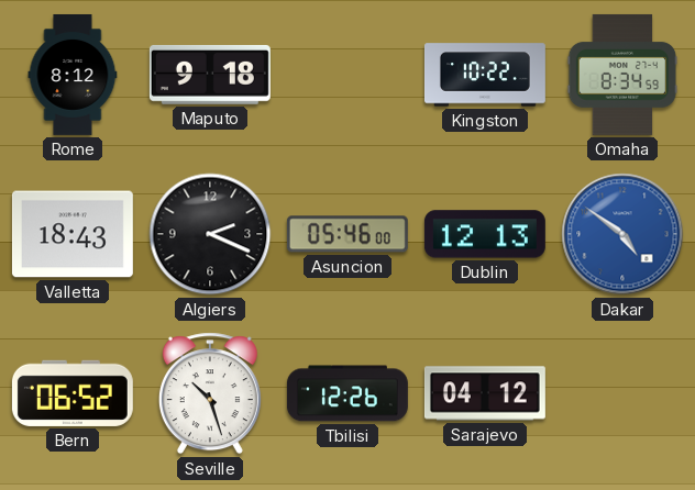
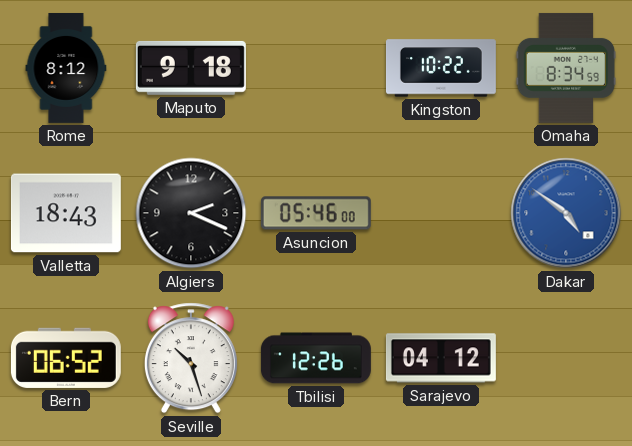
Dublin: 12:13 -> none (485, 234)
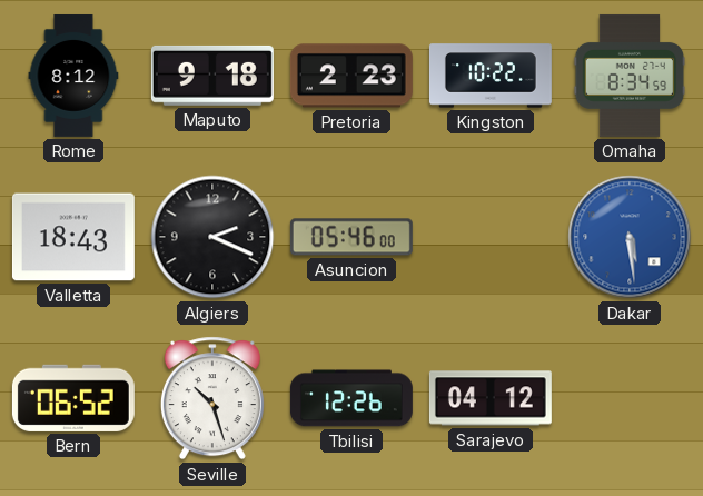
Pretoria: none -> 2:23 (351, 76)
Dakar: 4:51 -> 5:29 (630, 237)
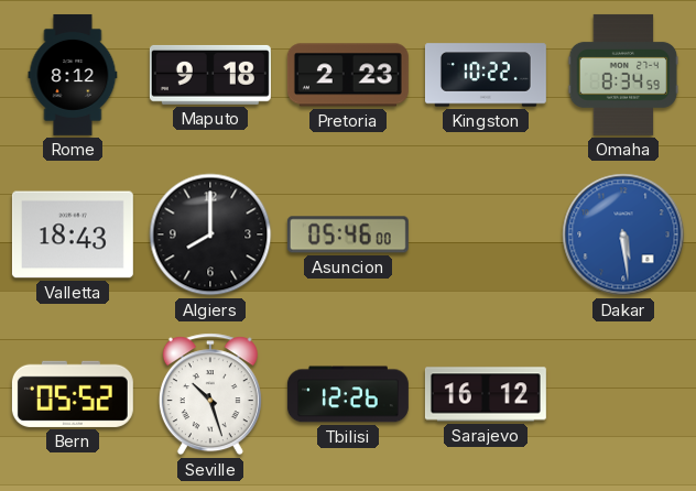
Algiers: 2:19 -> 8:00 (210, 234)
Bern: 06:52 -> 05:52 (73, 394)
Sarajevo: 04:12 -> 16:12 (486, 394)
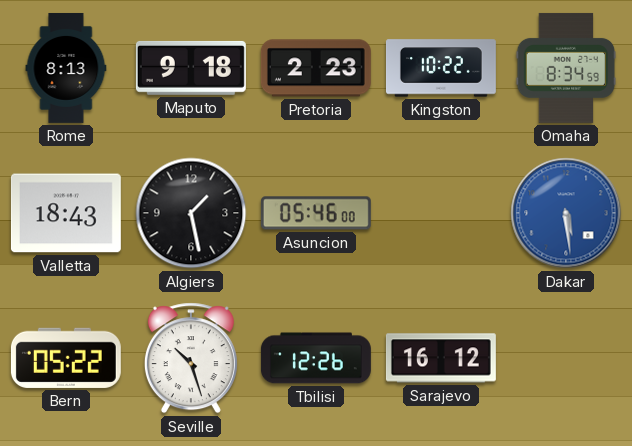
Rome: 8:12 -> 8:13 (66, 68)
Algiers: 8:00 -> 1:28 (191, 213)
Bern: 05:52 -> 05:22 (66, 358)
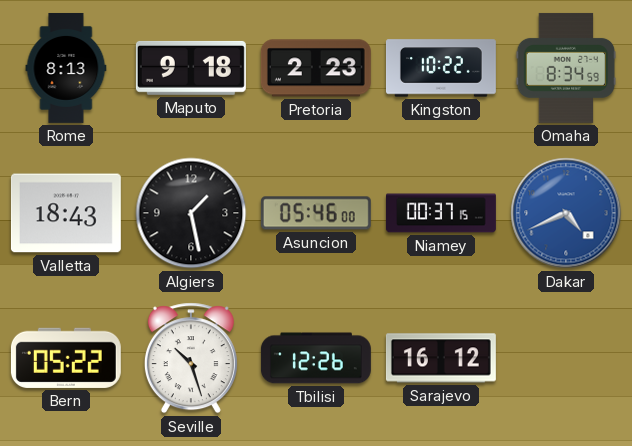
Niamey: none -> 00:37 (441, 213)
Dakar: 5:29 -> 4:41 (566, 213)
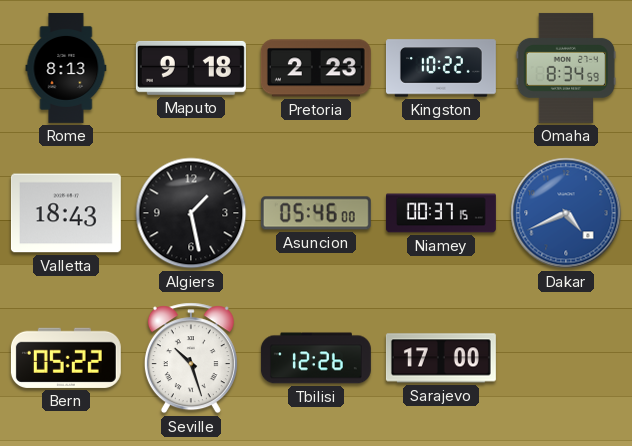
Sarajevo: 16:12 -> 17:00 (441, 358)
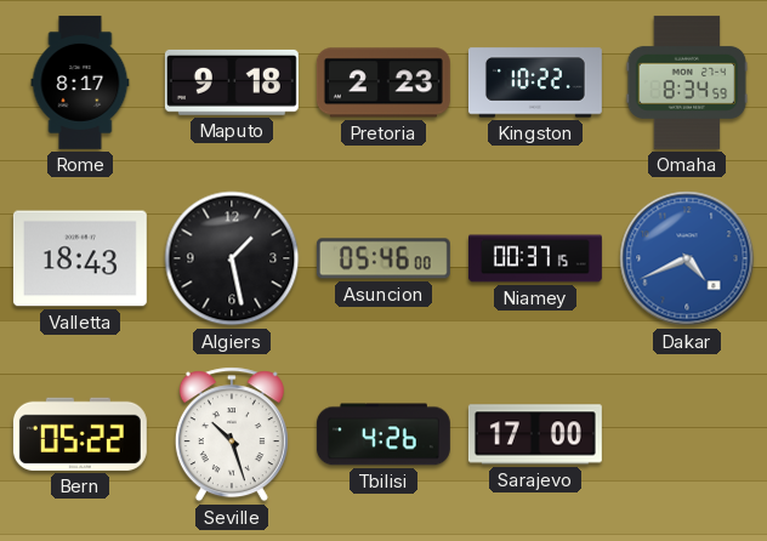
Rome: 8:13 -> 8:17 (80, 82)
Tbilisi: 12:26 -> 4:26 (383, 434)
